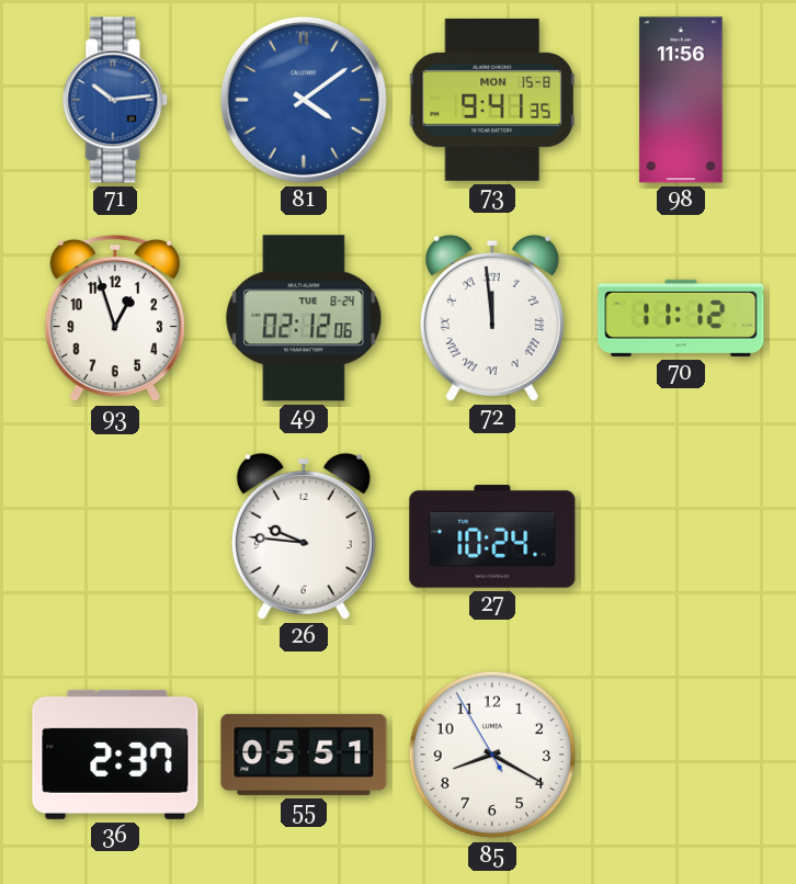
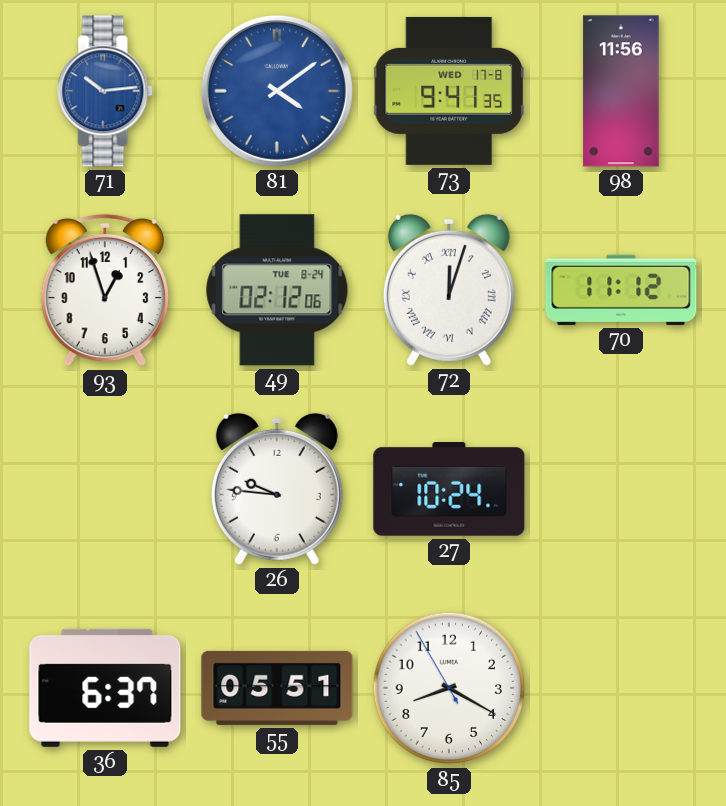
73 date: MON 15-8 -> WED 17-8 (449, 91)
72: 11:59 -> 12:03 (449, 290)
36: 2:37 -> 6:37 (105, 688)
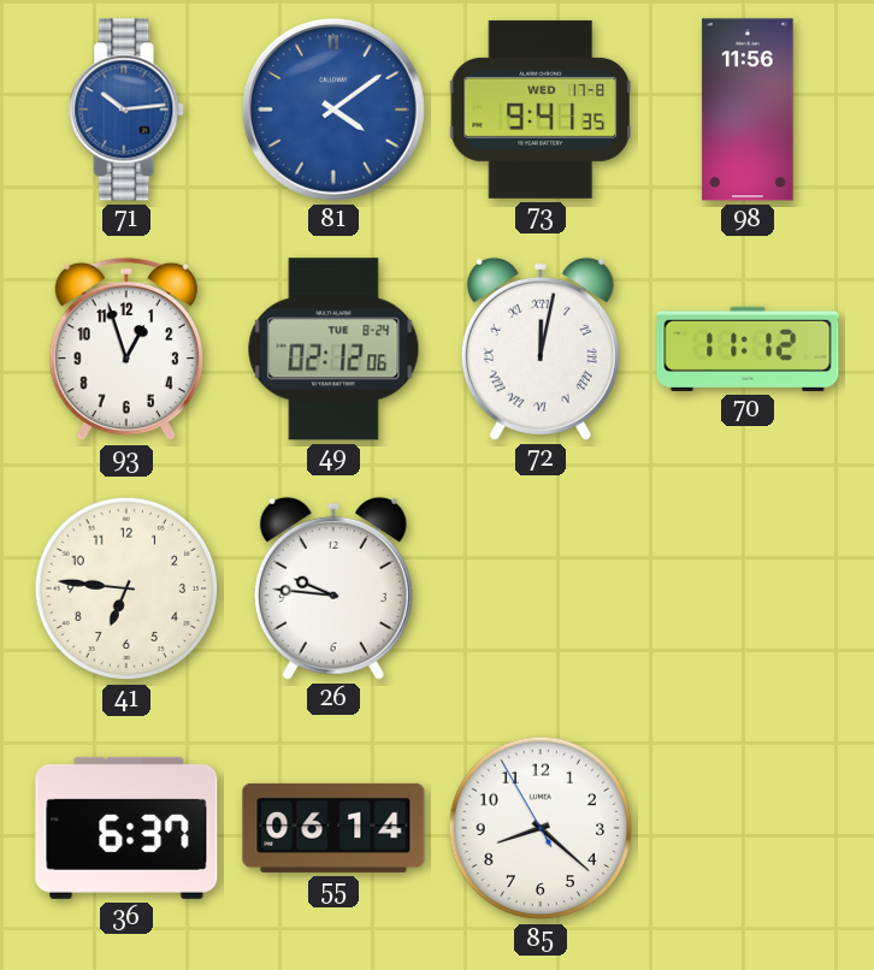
72: 12:03 -> 12:02 (541, 349)
41: none -> 6:46 (126, 588)
27: 10:24 -> none (449, 489)
55: 05:51 -> 06:14 (333, 828)
85: 8:19 -> 8:21 (541, 828)
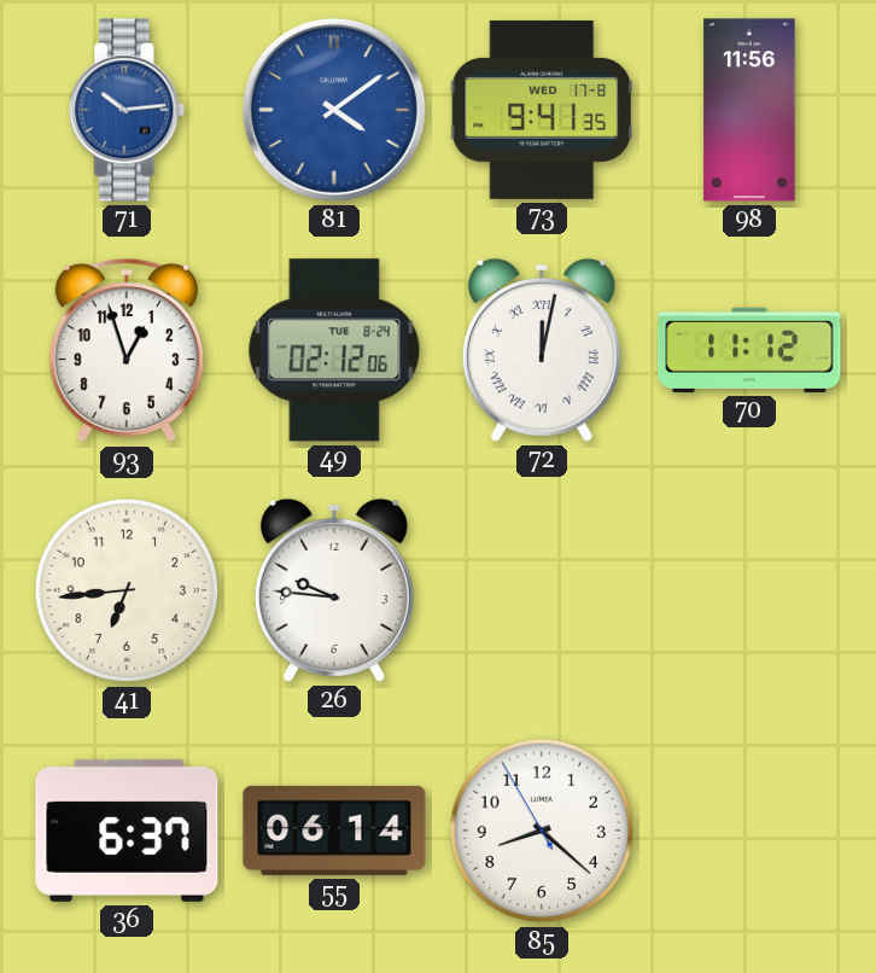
41: 6:46 -> 6:44 (127, 590)
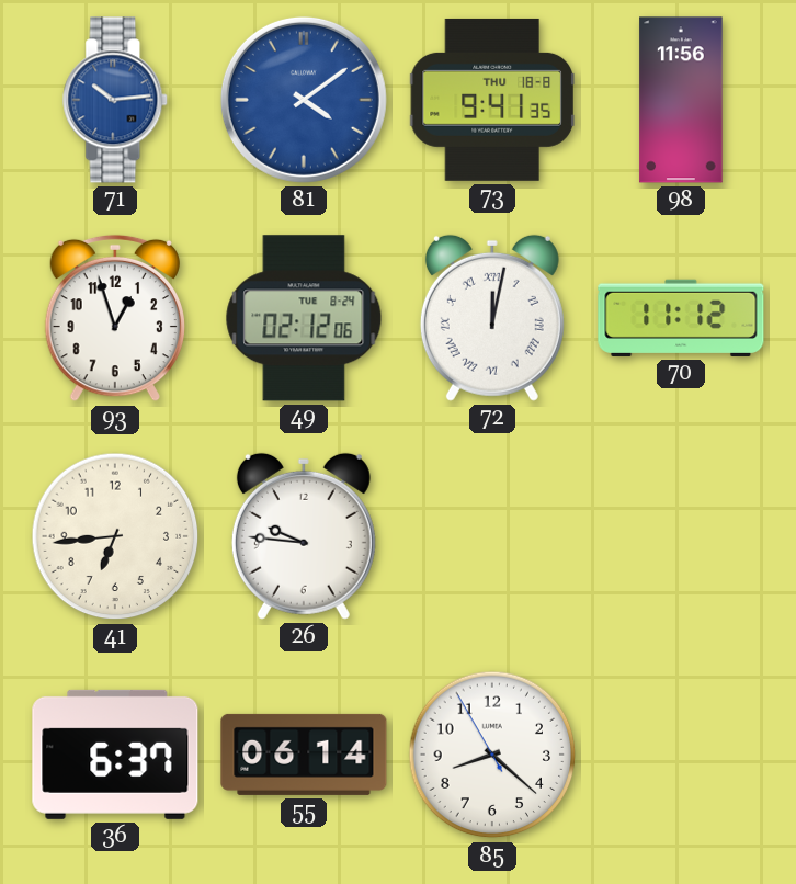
73 date: WED 17-8 -> THU 18-8 (492, 100)
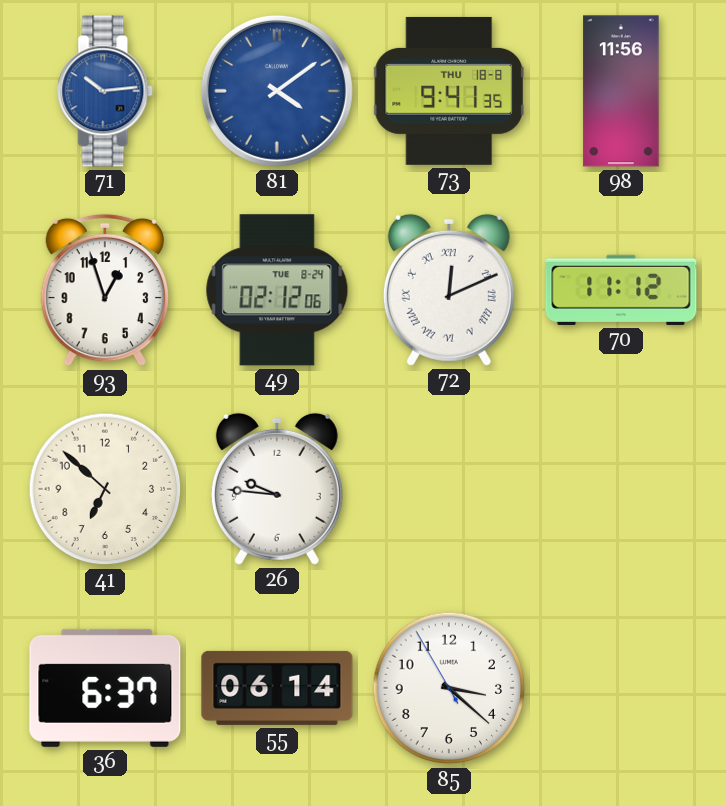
72: 12:02 -> 12:11 (449, 290)
41: 6:44 -> 6:52 (105, 489)
85: 8:21 -> 3:21 (449, 688)
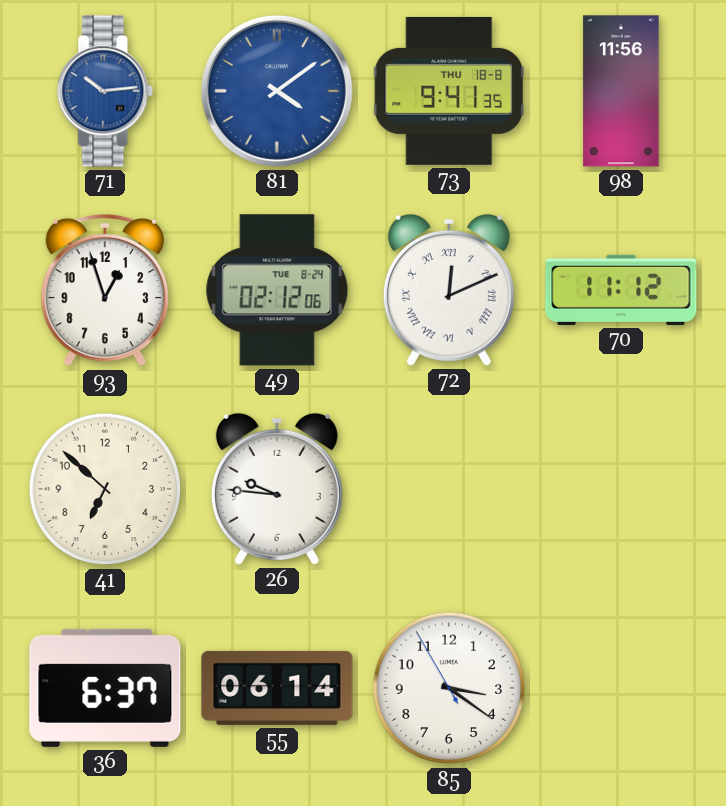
85: 3:21 -> 3:20 (449, 688)
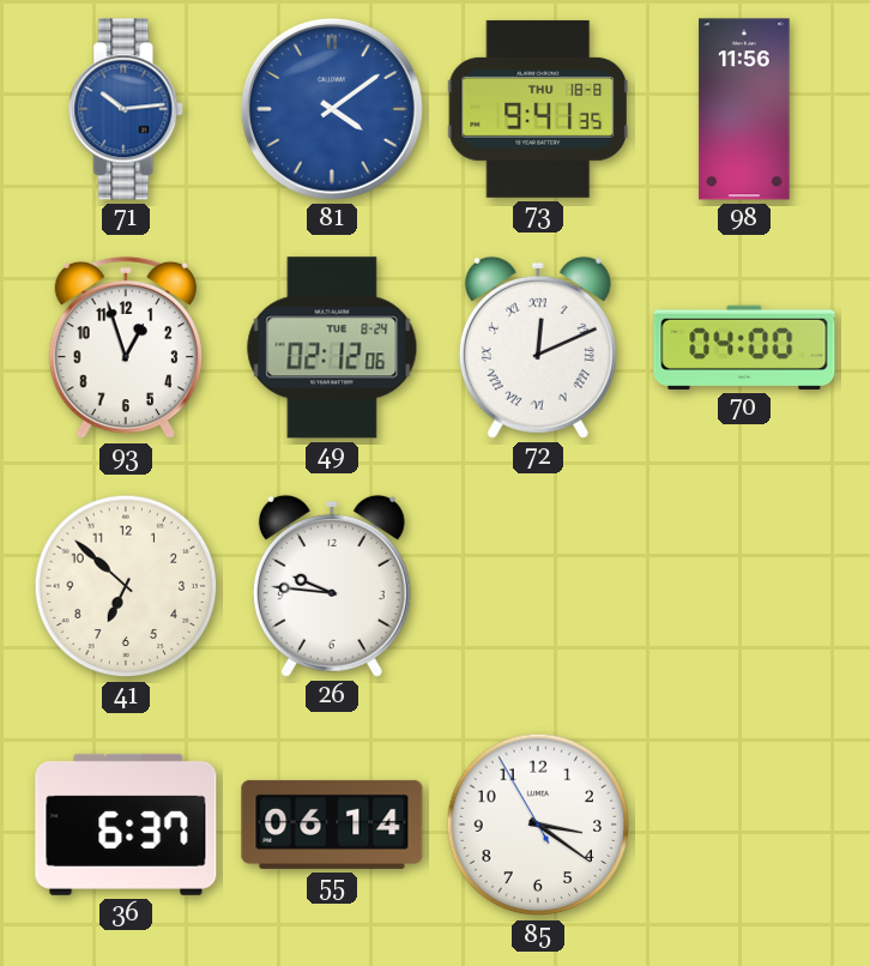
70: 11:12 -> 04:00 (744, 348)
